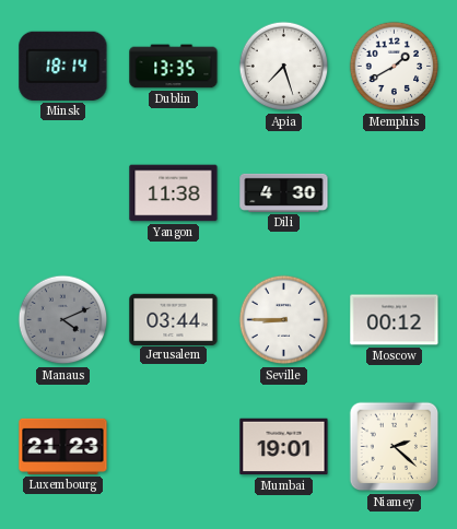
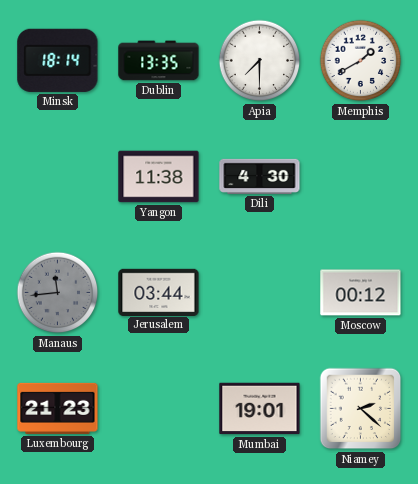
Apia: 7:27 -> 7:30 (260, 61)
Manaus: 4:11 -> 11:44 (58, 293)
Seville: 8:45 -> none (284, 320)
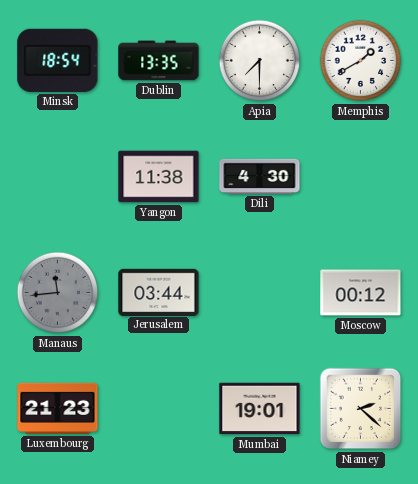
Minsk: 18:14 -> 18:54 (58, 60)
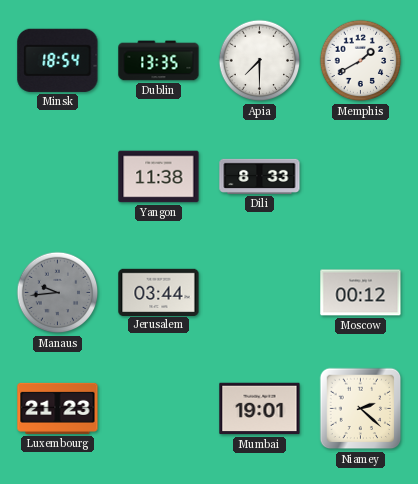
Dili: 4:30 -> 8:33 (260, 176)
Manaus: 11:44 -> 9:44 (58, 293)
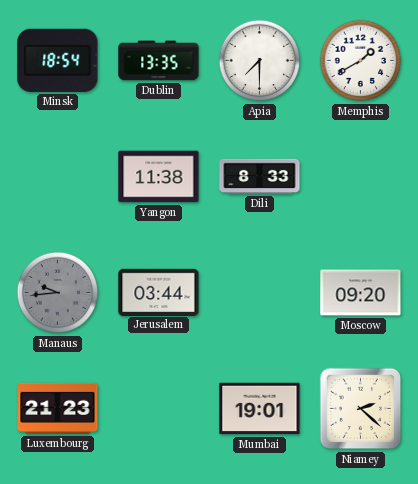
Moscow: 00:12 -> 09:20 (361, 293)
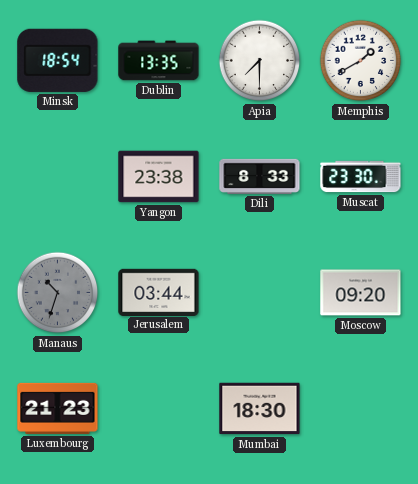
Yangon: 11:38 -> 23:38 (159, 177)
Muscat: none -> 23:30 (361, 177)
Manaus: 9:44 -> 10:33 (58, 293)
Mumbai: 19:01 -> 18:30 (260, 409)
Niamey: 2:22 -> none (361, 409)
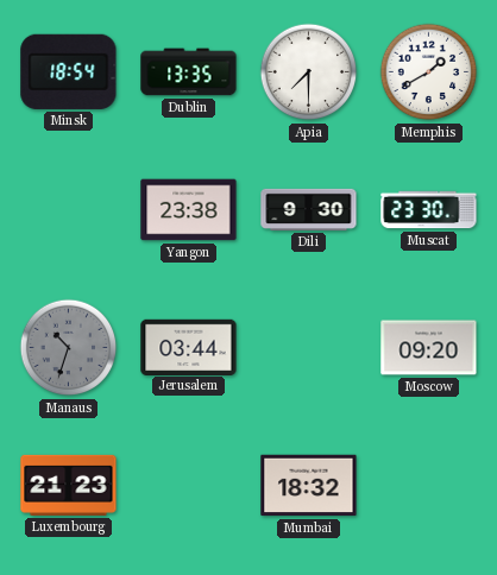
Dili: 8:33 -> 9:30 (309, 209)
Mumbai: 18:30 -> 18:32 (309, 486)
